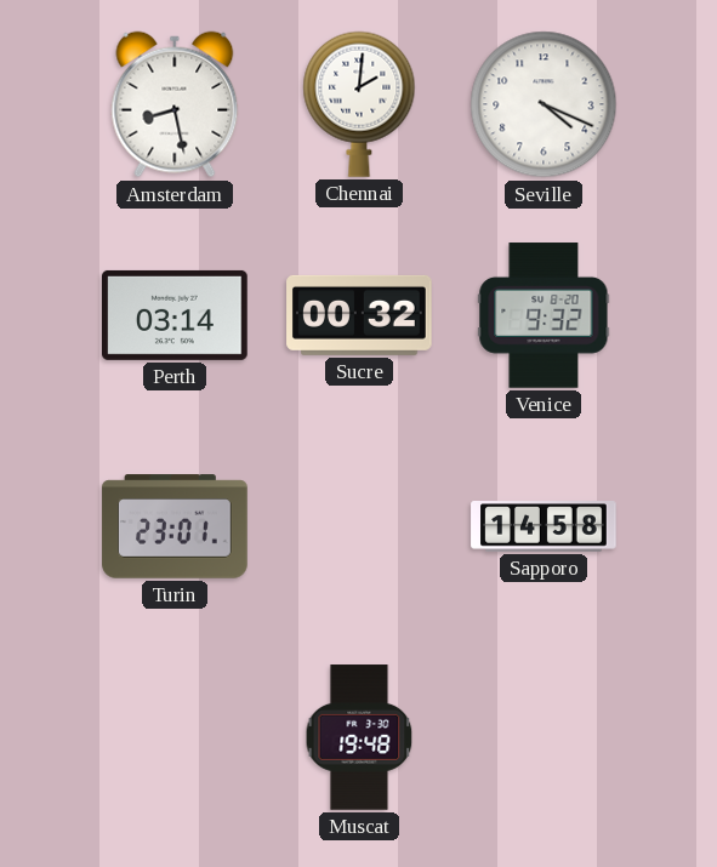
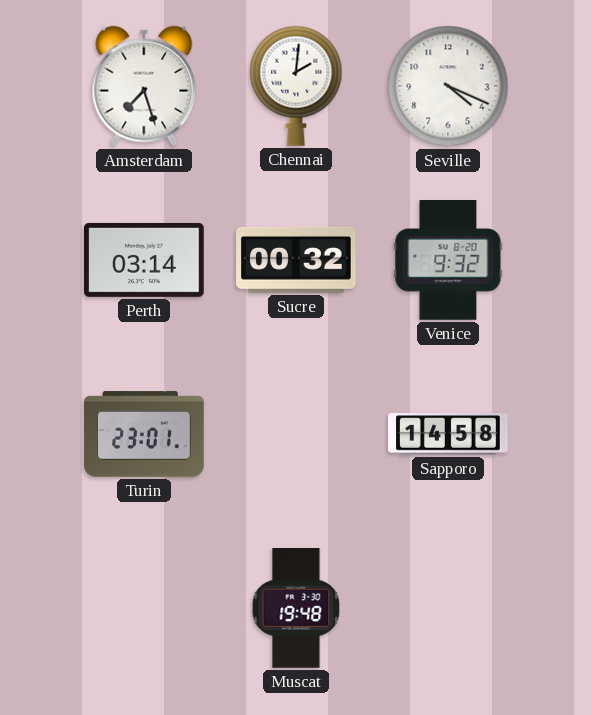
Amsterdam: 8:28 -> 7:27 (144, 86)
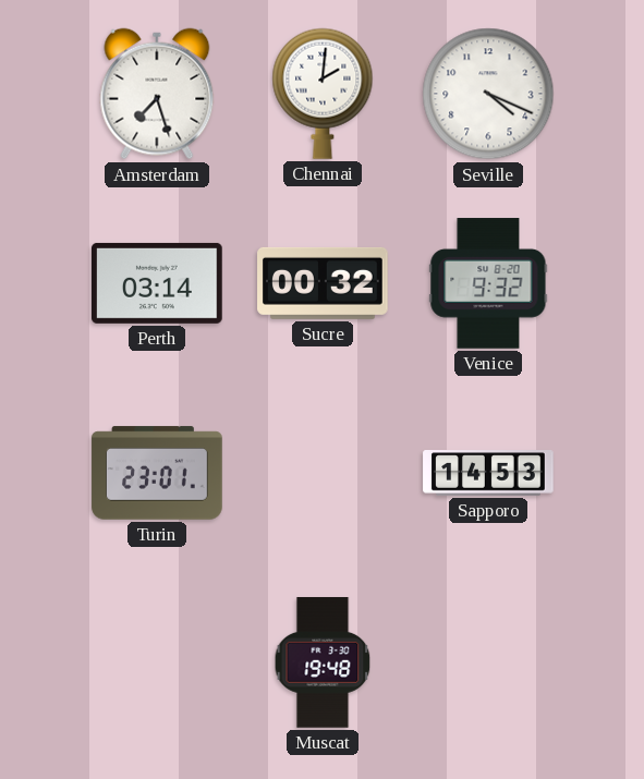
Sapporo: 14:58 -> 14:53 (488, 474)
